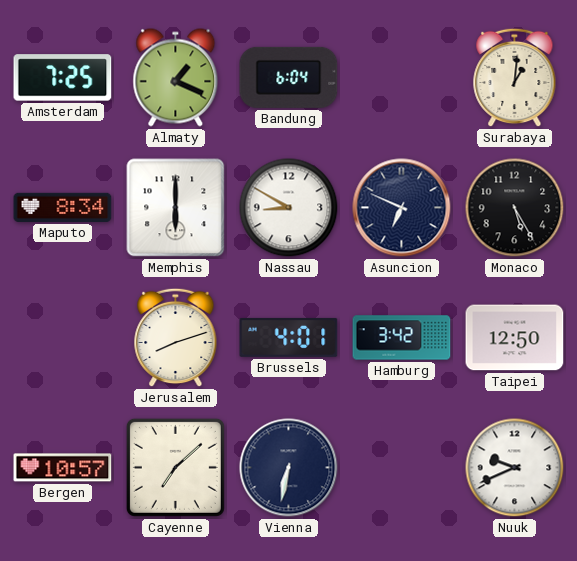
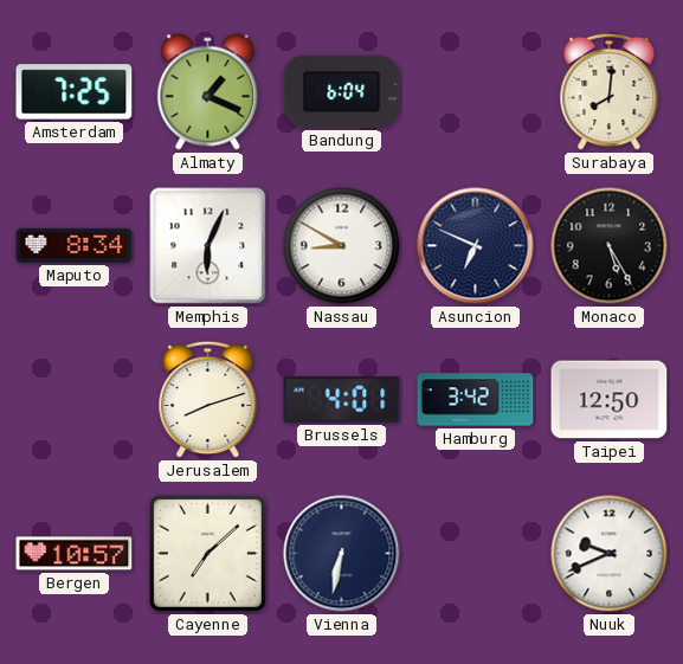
Surabaya: 1:01 -> 8:01 (610, 92)
Memphis: 6:00 -> 6:04 (208, 246)
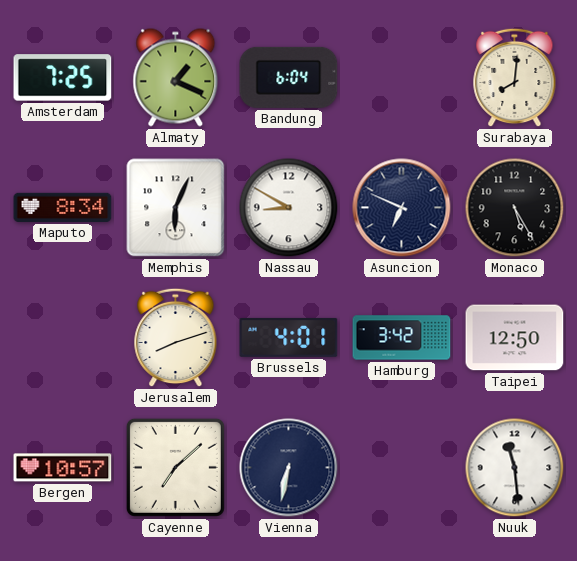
Nuuk: 9:41 -> 11:29 (515, 468)
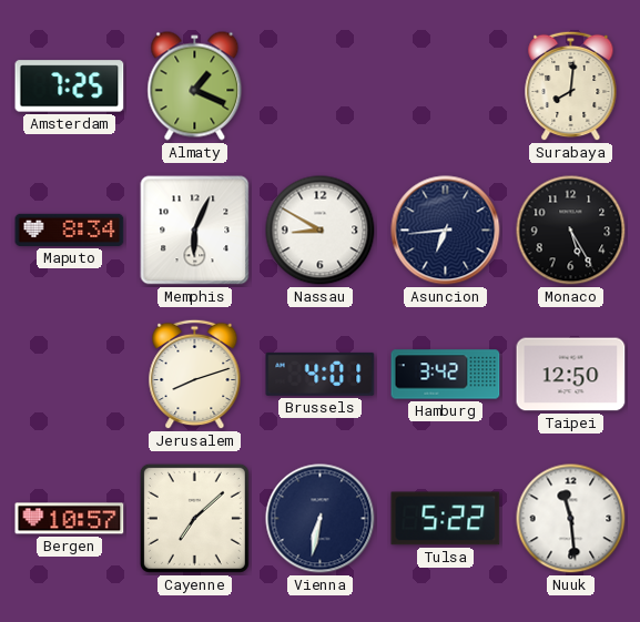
Bandung: 6:04 -> none (289, 77)
Asuncion: 6:49 -> 6:44 (446, 231)
Tulsa: none -> 5:22 (446, 519)
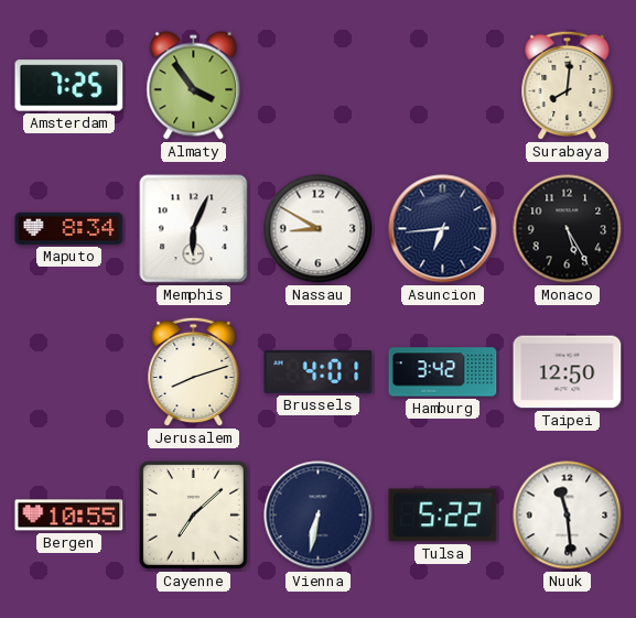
Almaty: 1:19 -> 3:54 (194, 86)
Bergen: 10:57 -> 10:55 (69, 516)
